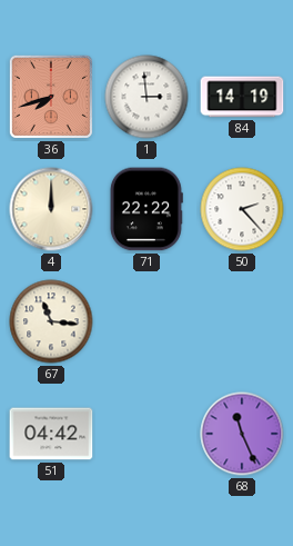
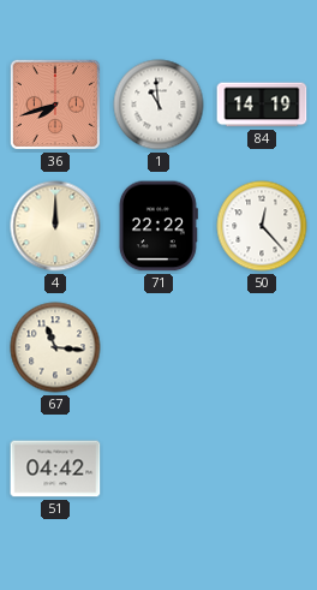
1: 2:59 -> 10:59 (158, 105)
50: 2:23 -> 12:23 (262, 226)
68: 11:26 -> none (242, 434)
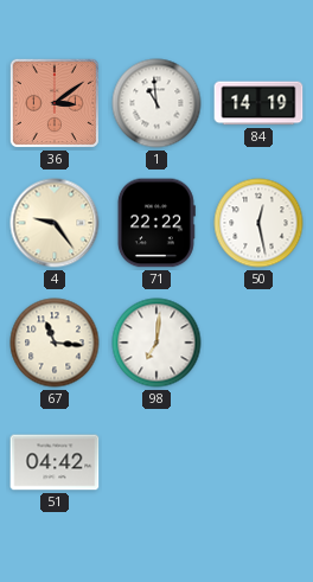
36: 7:42 -> 3:09 (55, 103)
4: 12:00 -> 9:24 (55, 223)
50: 12:23 -> 12:28 (258, 223)
98: none -> 7:01 (156, 343)
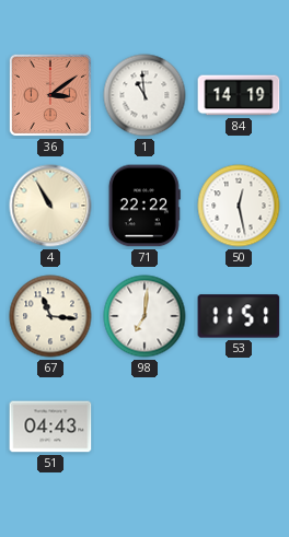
4: 9:24 -> 10:55 (50, 206)
53: none -> 11:51 (239, 316)
51: 04:42 -> 04:43 (50, 427)
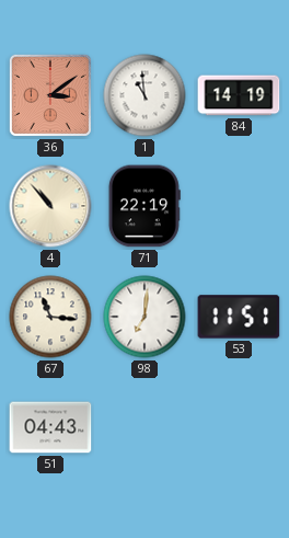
4: 10:55 -> 10:53 (50, 206)
71: 22:22 -> 22:19 (144, 206)
50: 12:28 -> none (239, 206)
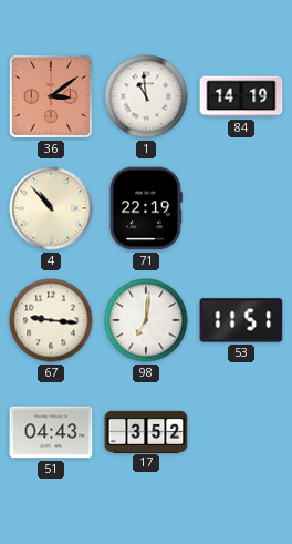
67: 11:16 -> 9:16 (51, 320)
17: none -> 3:52 (146, 431)
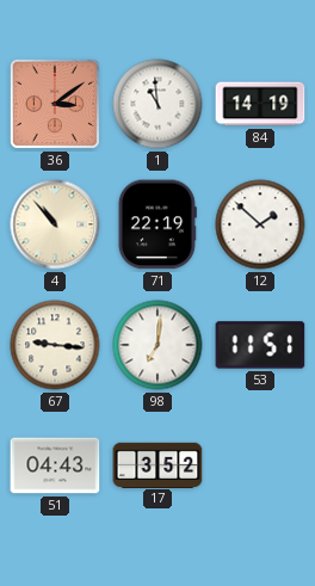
12: none -> 1:52 (260, 224)
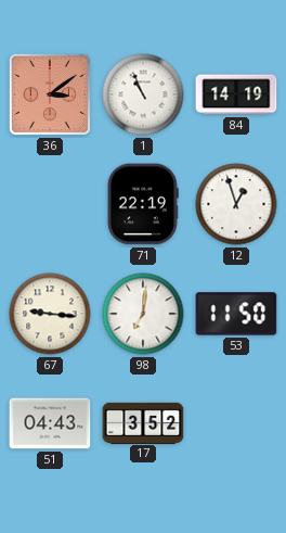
1: 10:59 -> 10:56 (143, 94)
4: 10:53 -> none (55, 224)
12: 1:52 -> 12:57 (236, 204)
53: 11:51 -> 11:50 (236, 314)
